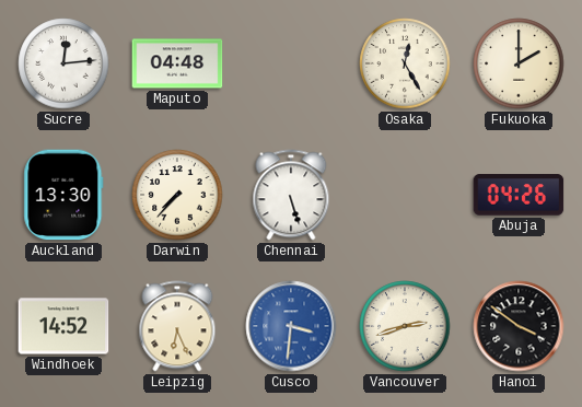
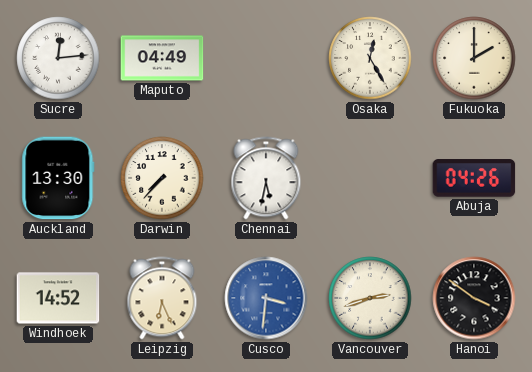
Maputo: 04:48 -> 04:49 (162, 58)
Chennai: 5:27 -> 5:32 (266, 178)
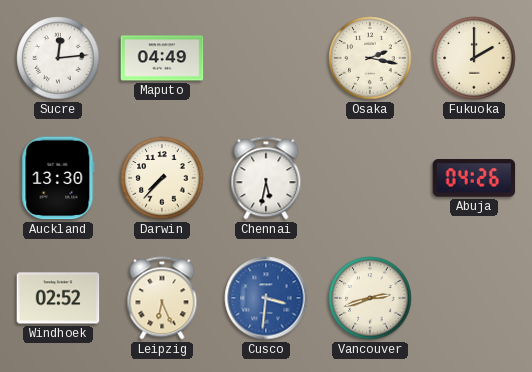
Osaka: 12:25 -> 2:17 (370, 58)
Windhoek: 14:52 -> 02:52 (58, 298)
Hanoi: 3:51 -> none (474, 298)
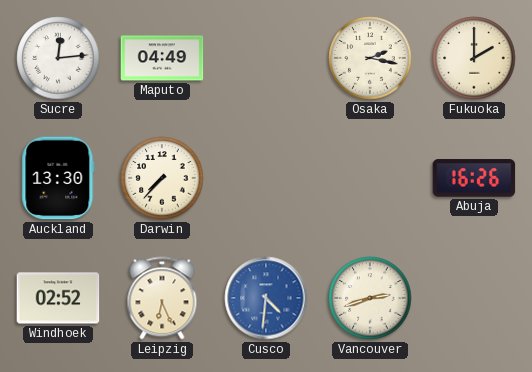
Chennai: 5:32 -> none (266, 178)
Abuja: 04:26 -> 16:26 (474, 178)
Cusco: 3:31 -> 4:31 (266, 298)
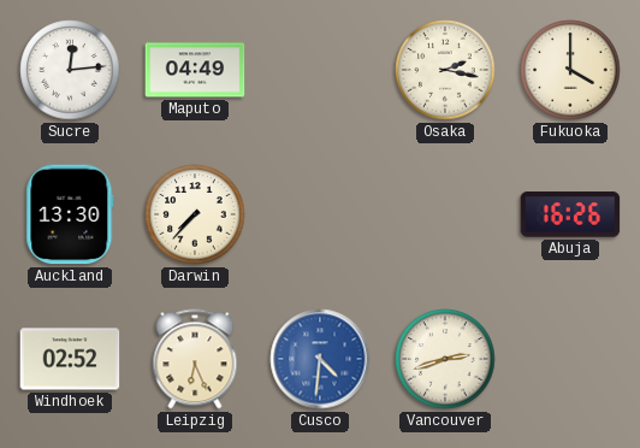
Fukuoka: 2:00 -> 4:00 (570, 70)
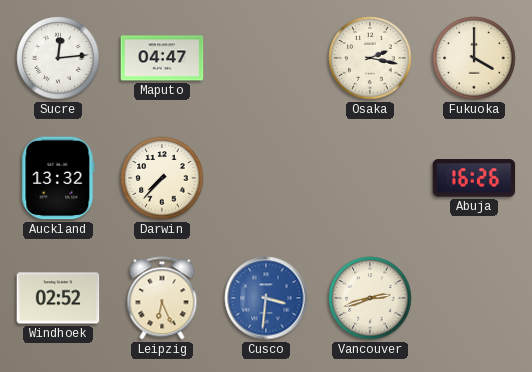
Maputo: 04:49 -> 04:47 (162, 58)
Auckland: 13:30 -> 13:32 (58, 178)
Cusco: 4:31 -> 3:31 (266, 298)
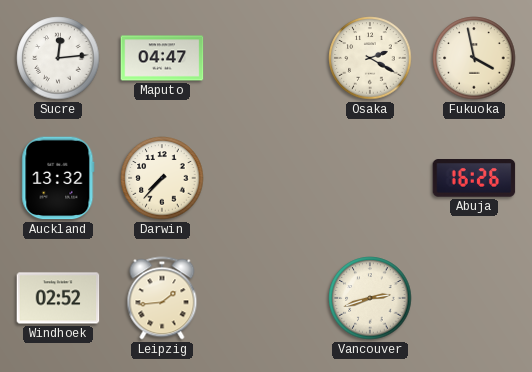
Osaka: 2:17 -> 2:20 (370, 58)
Fukuoka: 4:00 -> 3:58 (474, 58)
Leipzig: 6:26 -> 1:44 (162, 298)
Cusco: 3:31 -> none (266, 298)
